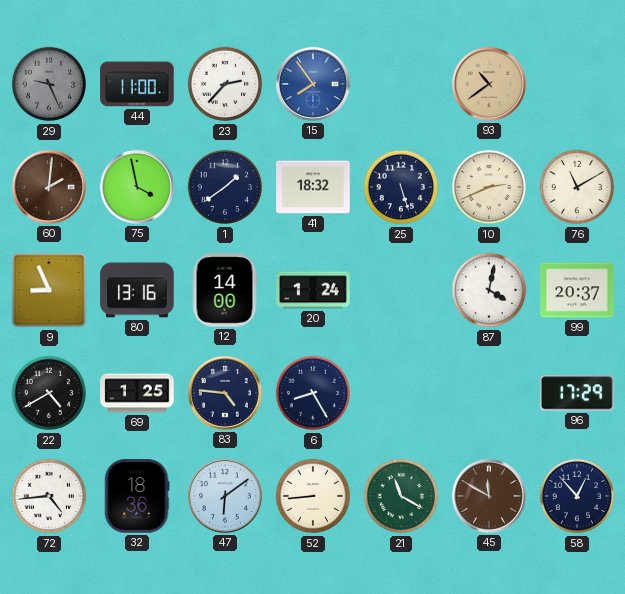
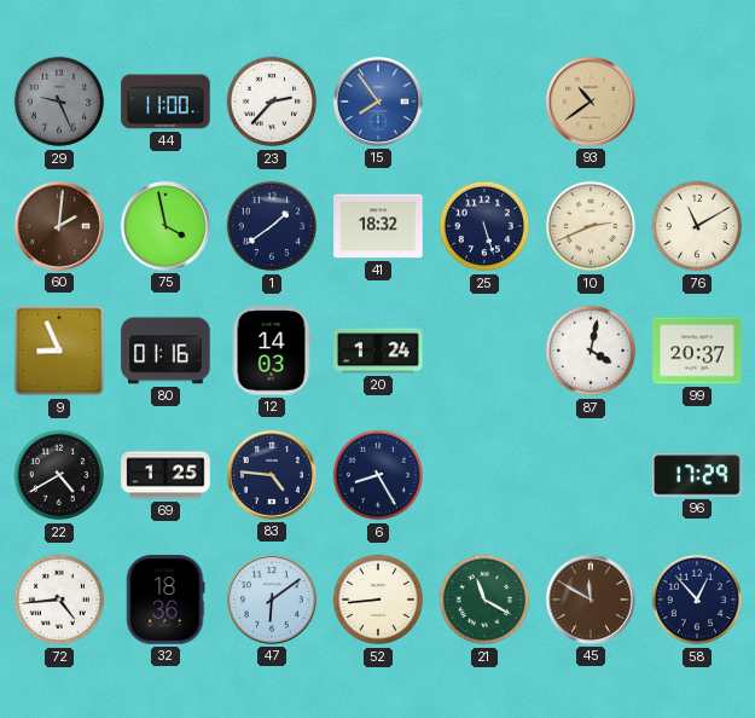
80: 13:16 -> 01:16 (165, 351)
12: 14:00 -> 14:03 (272, 351)
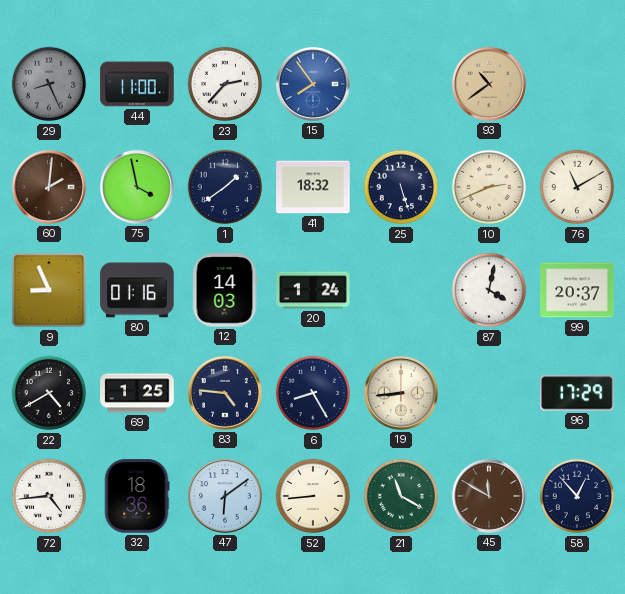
29: 9:26 -> 8:26 (49, 84)
19: none -> 8:44 (401, 393)
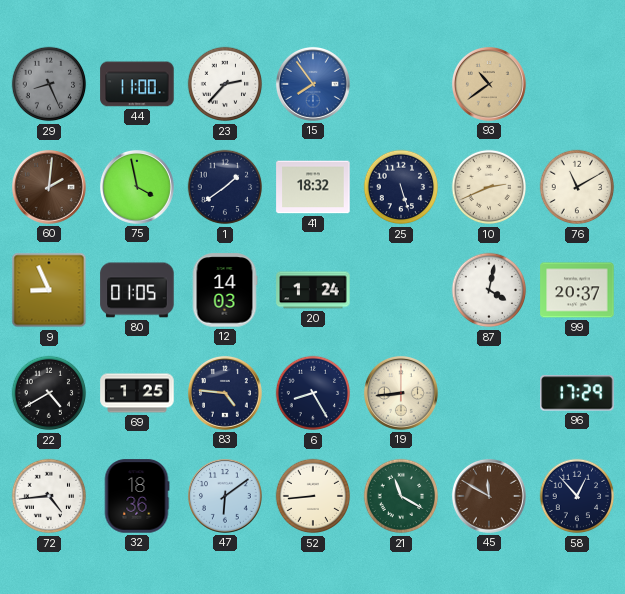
80: 01:16 -> 01:05 (137, 290)
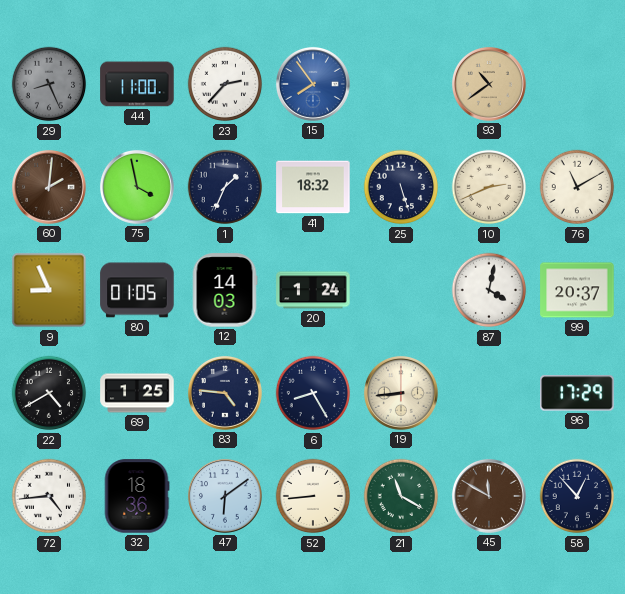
1: 1:39 -> 1:34 (225, 187)
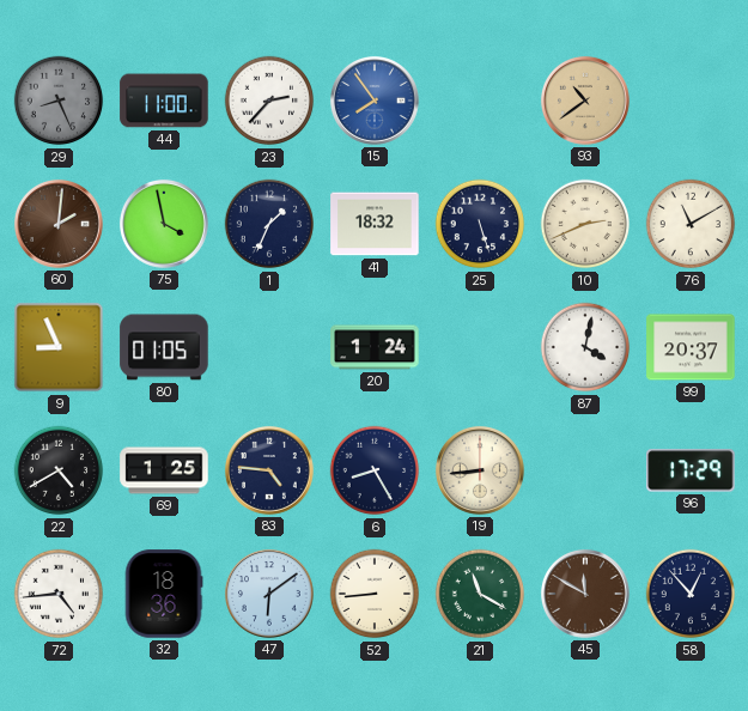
12: 14:03 -> none (225, 290)
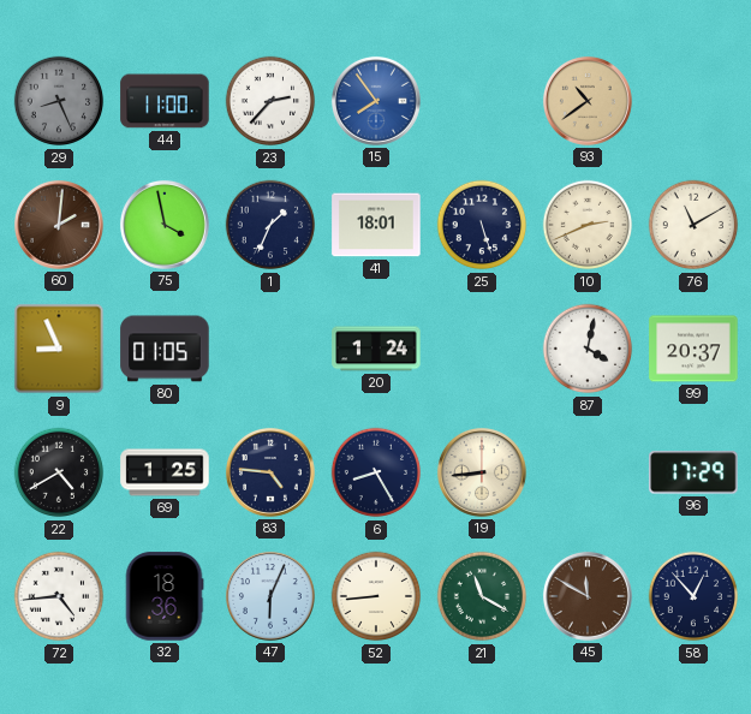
41: 18:32 -> 18:01 (376, 225)
47: 6:09 -> 6:04 (270, 596)
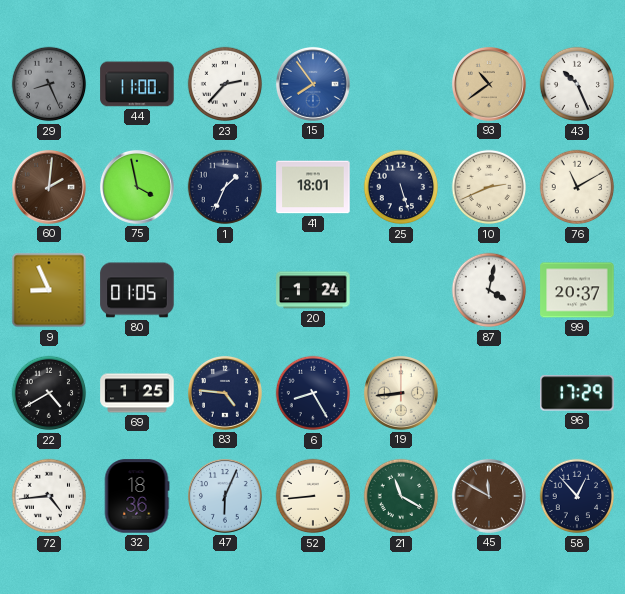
43: none -> 10:26 (577, 84)
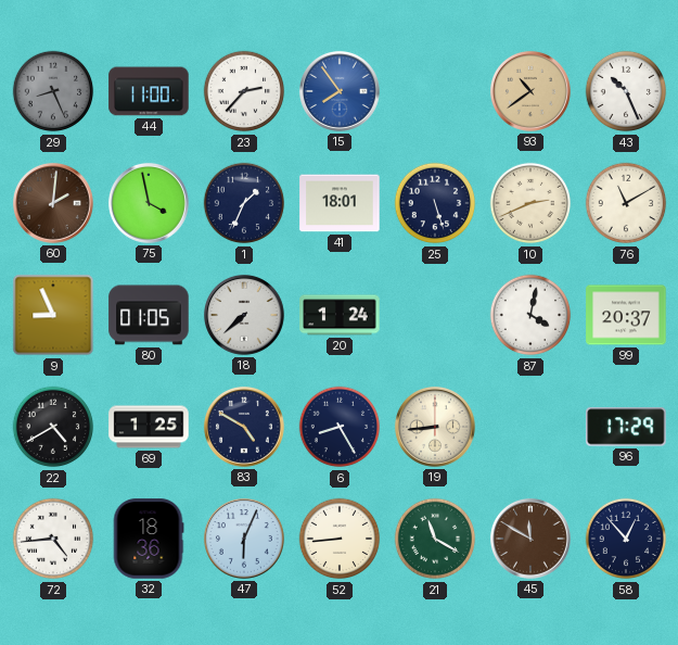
18: none -> 7:38 (244, 315)
83: 4:46 -> 4:50 (244, 427)
